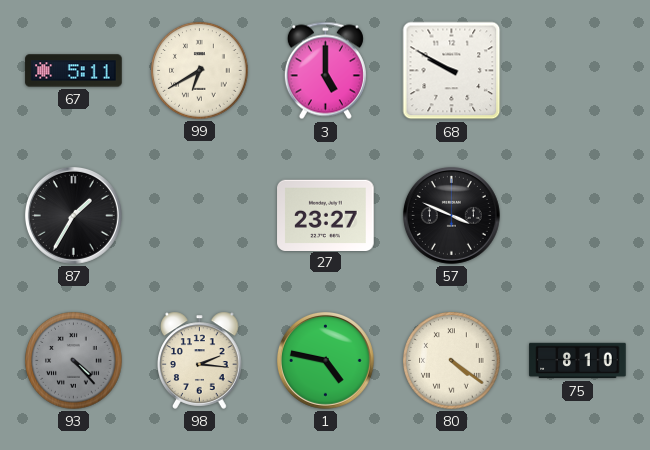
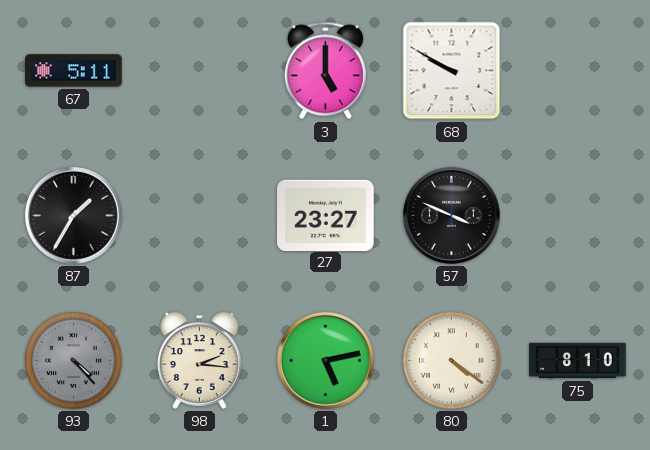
99: 6:40 -> none (200, 71)
1: 4:47 -> 5:13 (325, 360)
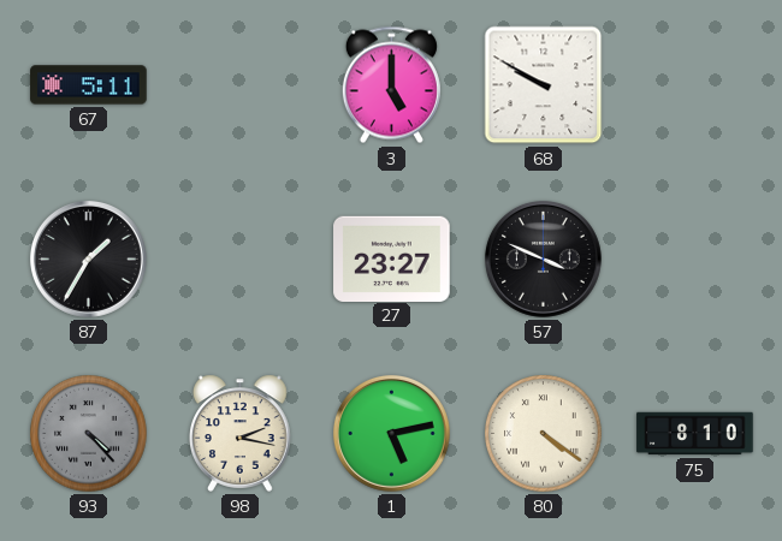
98: 2:16 -> 2:17 (241, 433)
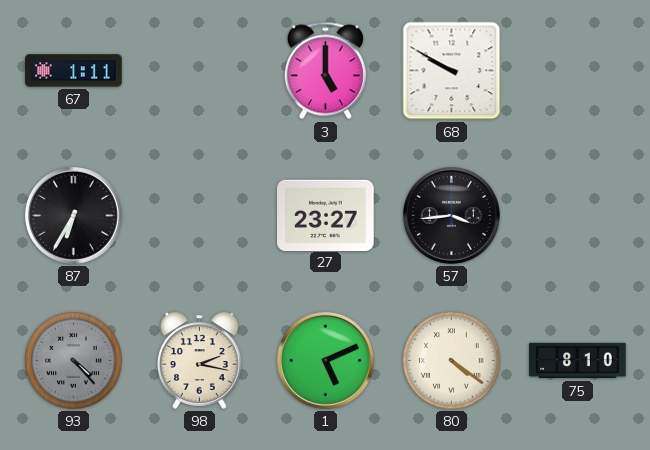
67: 5:11 -> 1:11 (74, 71)
87: 1:35 -> 6:35 (73, 215)
57: 3:49 -> 3:44 (451, 215)
1: 5:13 -> 5:11 (325, 360)
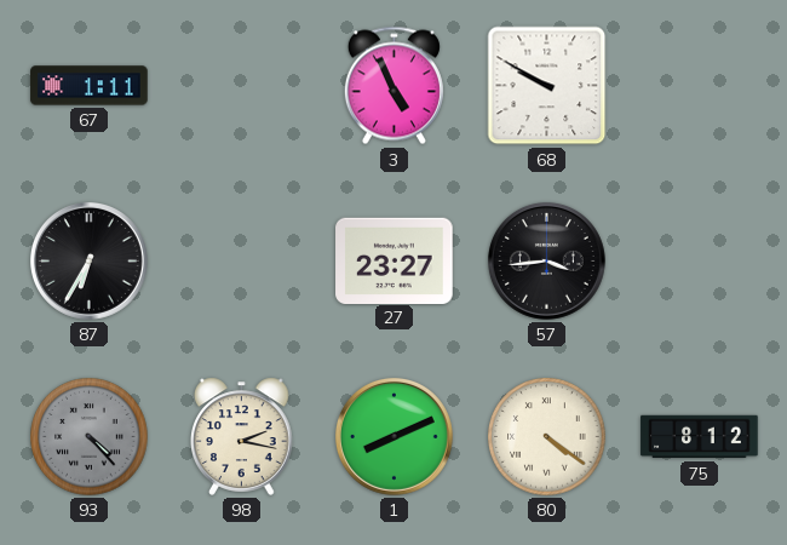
3: 5:00 -> 4:56 (393, 86)
1: 5:11 -> 8:11 (393, 436)
75: 8:10 -> 8:12 (700, 437)
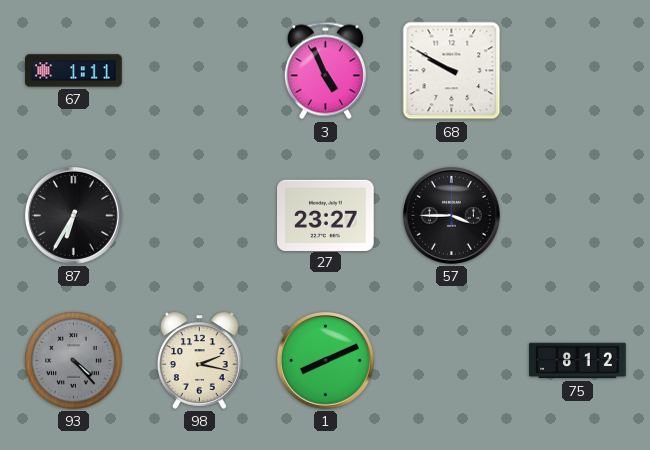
57: 3:44 -> 3:45 (451, 215)
80: 4:21 -> none (547, 437)
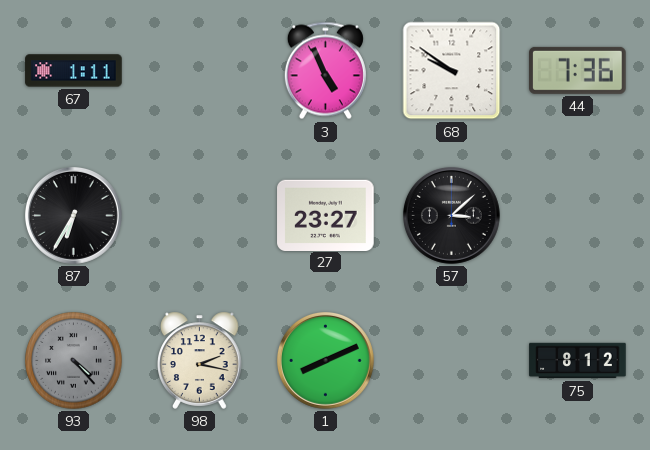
68: 9:50 -> 9:51 (452, 71)
44: none -> 7:36 (578, 70)
57: 3:45 -> 3:08 (451, 215)
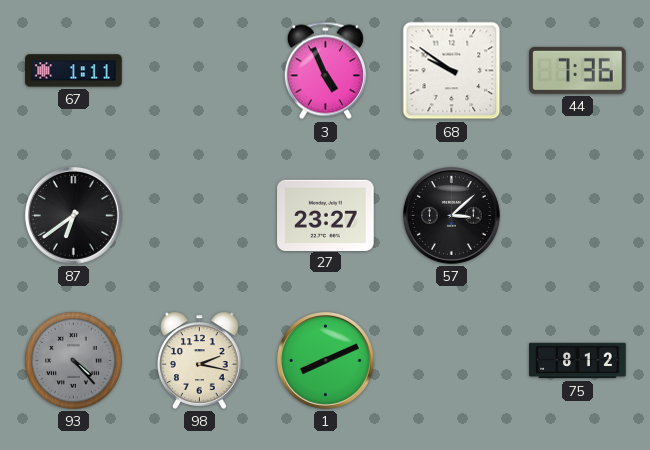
87: 6:35 -> 6:39 (73, 215)
